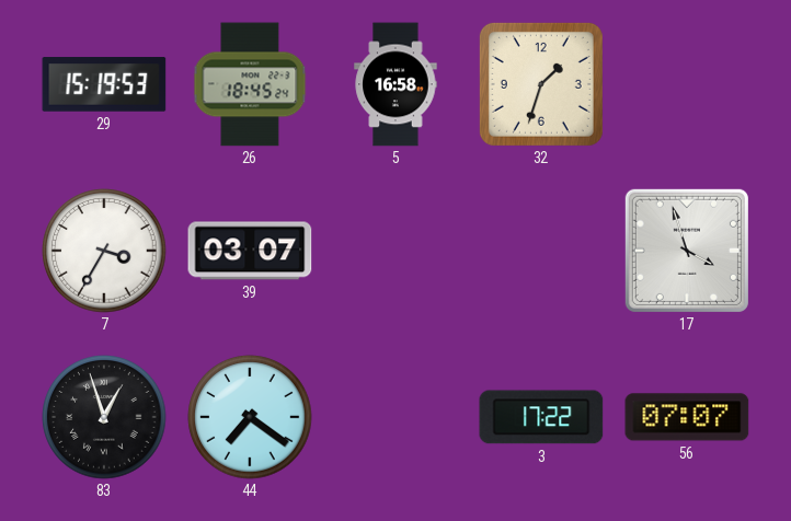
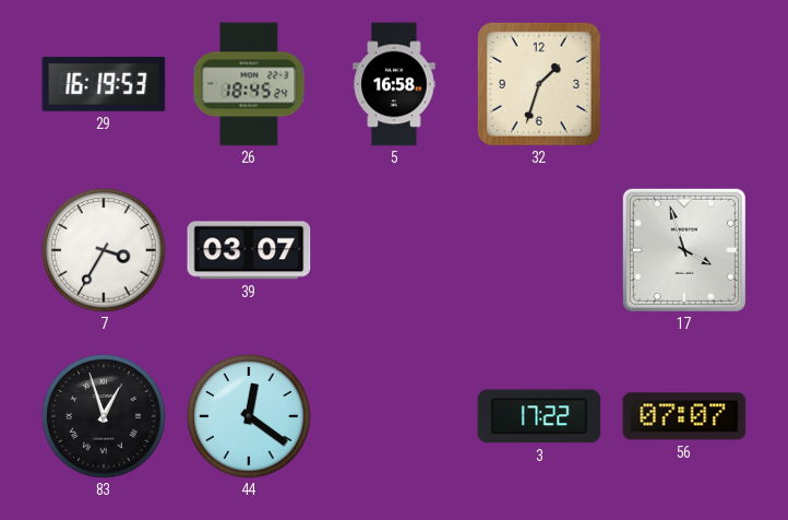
29: 15:19 -> 16:19 (104, 84)
44: 7:21 -> 12:21 (249, 416)
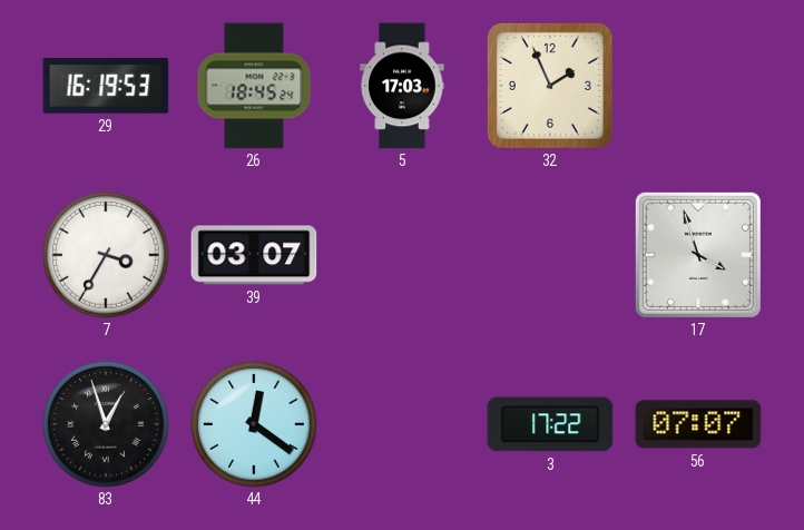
5: 16:58 -> 17:03 (402, 86)
32: 1:33 -> 1:56 (550, 86)
